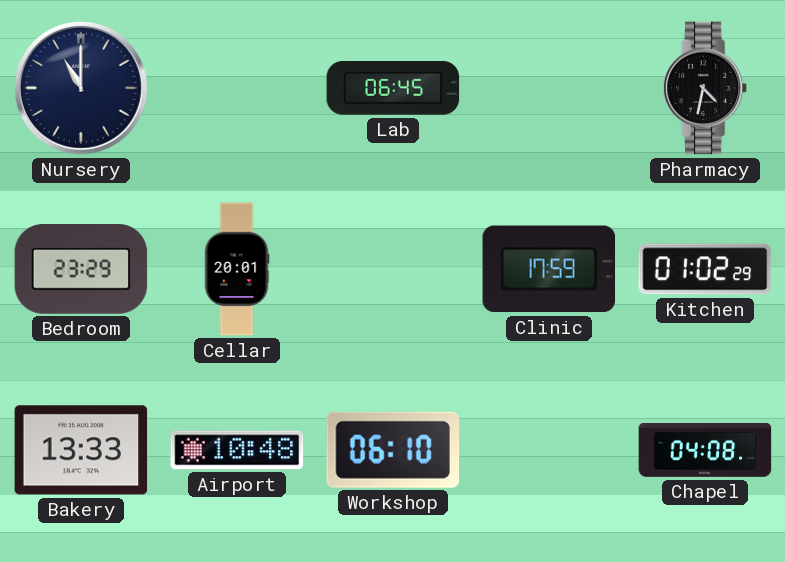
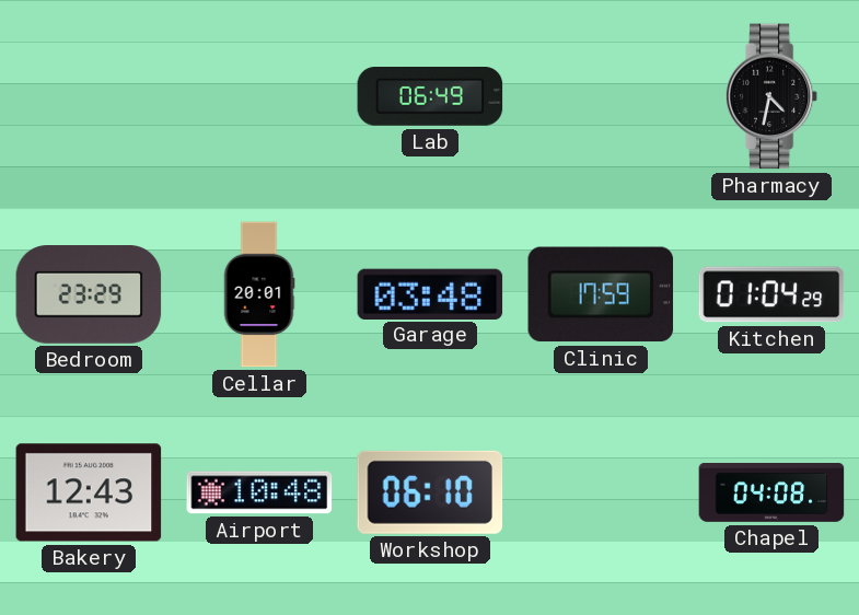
Nursery: 11:00 -> none (82, 89)
Lab: 06:45 -> 06:49 (430, 97)
Garage: none -> 03:48 (430, 293)
Kitchen: 01:02 -> 01:04 (771, 294)
Bakery: 13:33 -> 12:43 (89, 492)
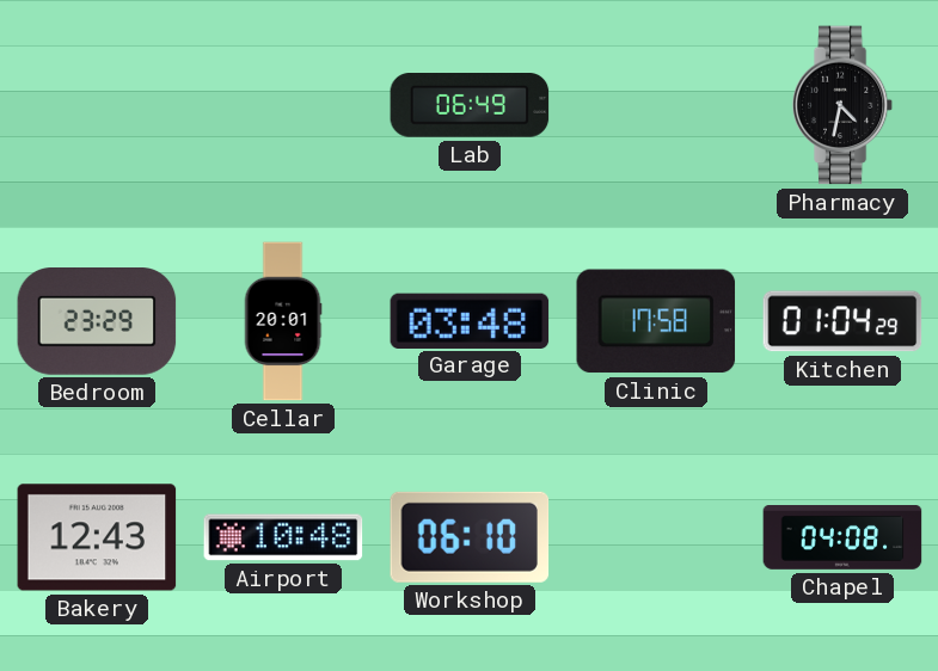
Clinic: 17:59 -> 17:58 (656, 321)
